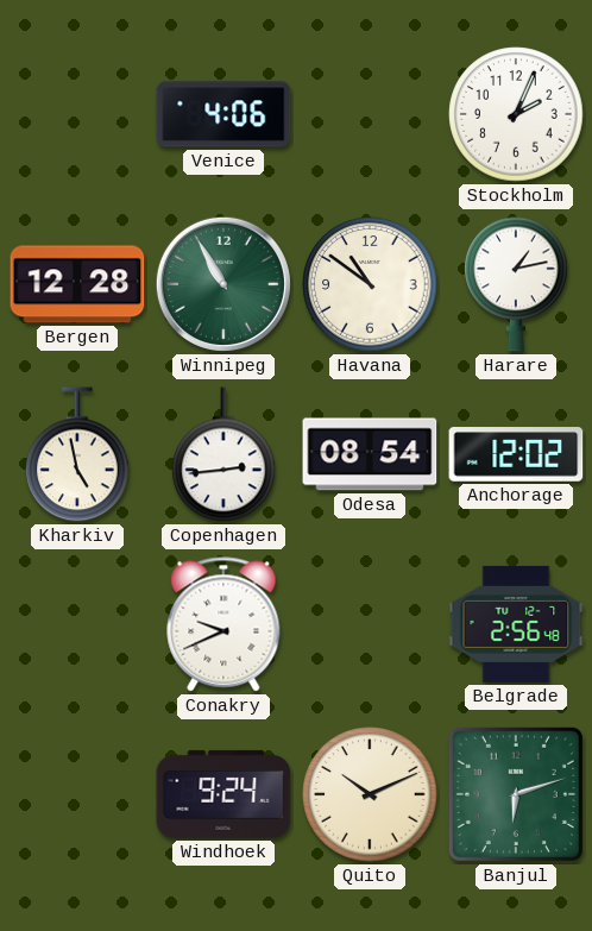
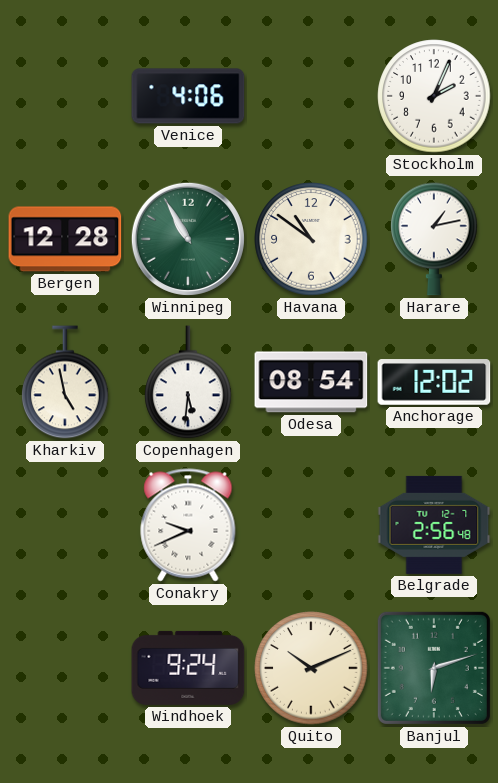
Copenhagen: 2:44 -> 5:31 (188, 382)
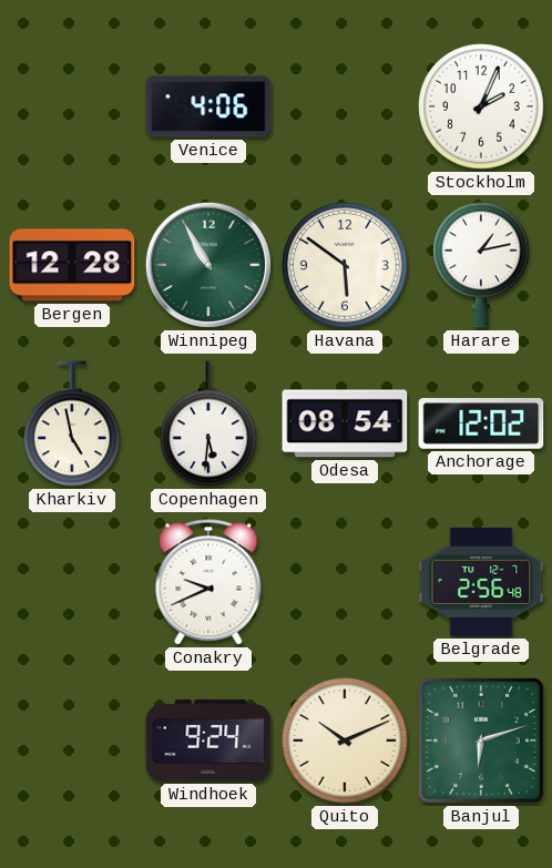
Havana: 10:51 -> 5:51 (345, 265)
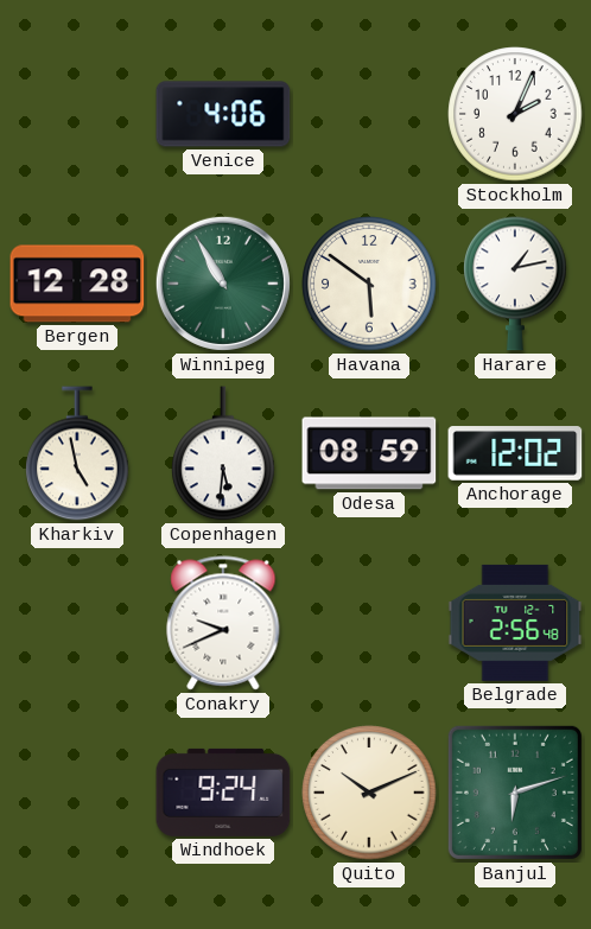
Odesa: 08:54 -> 08:59 (369, 453)
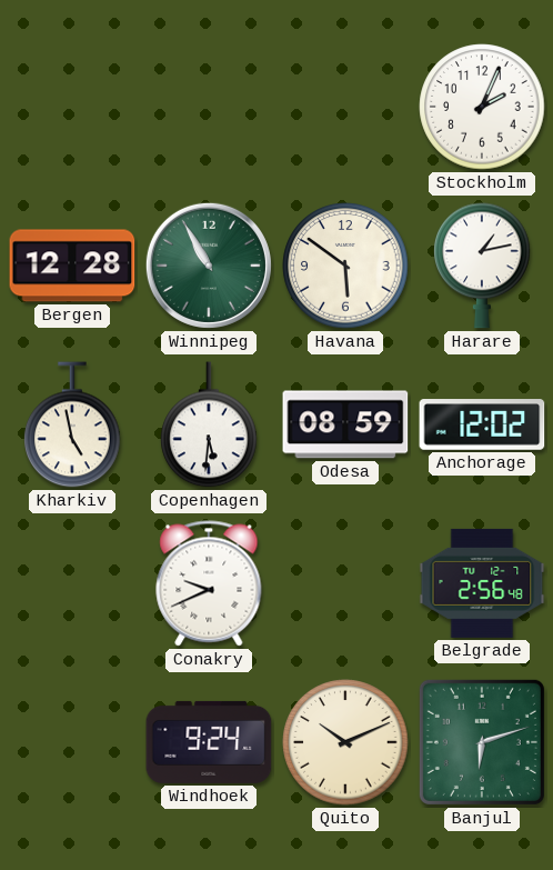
Venice: 4:06 -> none (223, 114)
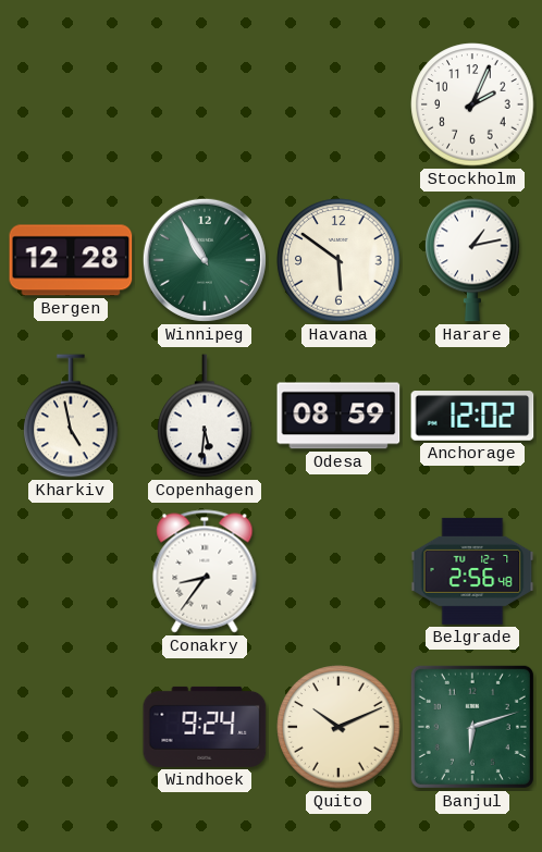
Conakry: 9:41 -> 8:36 (205, 571)
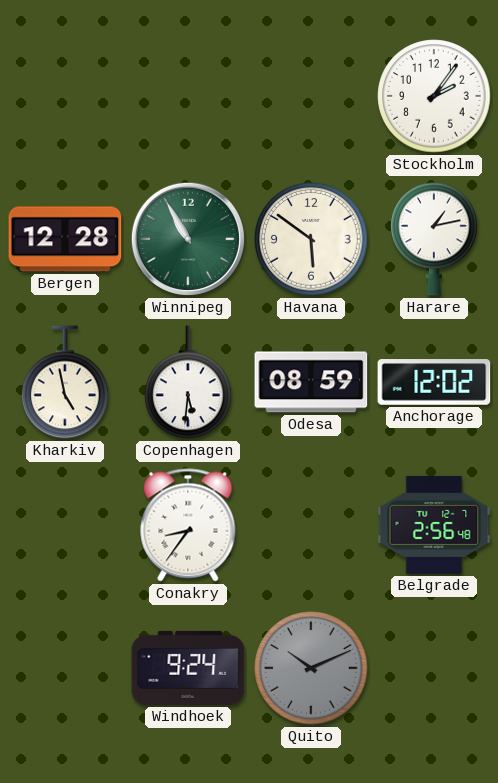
Stockholm: 2:04 -> 2:06 (434, 96)
Quito dial: cream -> grey (311, 668)
Banjul: 6:12 -> none (472, 727)
